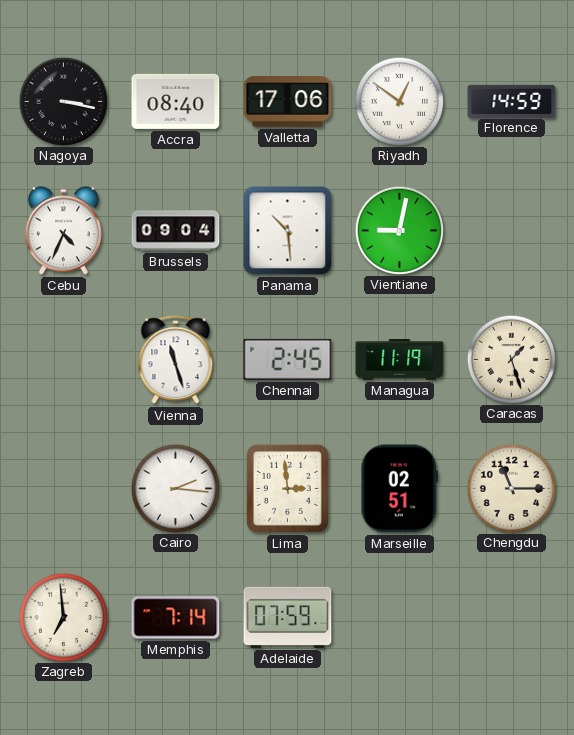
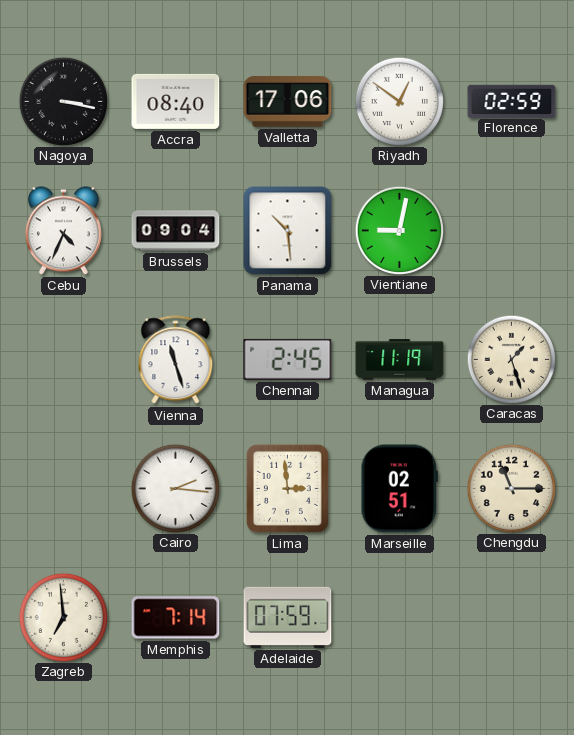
Florence: 14:59 -> 02:59 (512, 101)
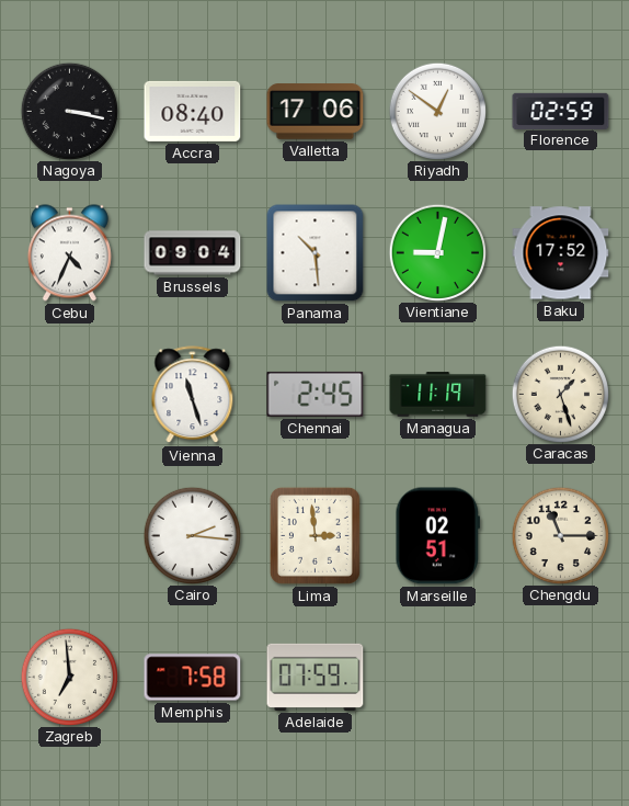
Baku: none -> 17:52 (561, 253)
Memphis: 7:14 -> 7:58 (193, 678)
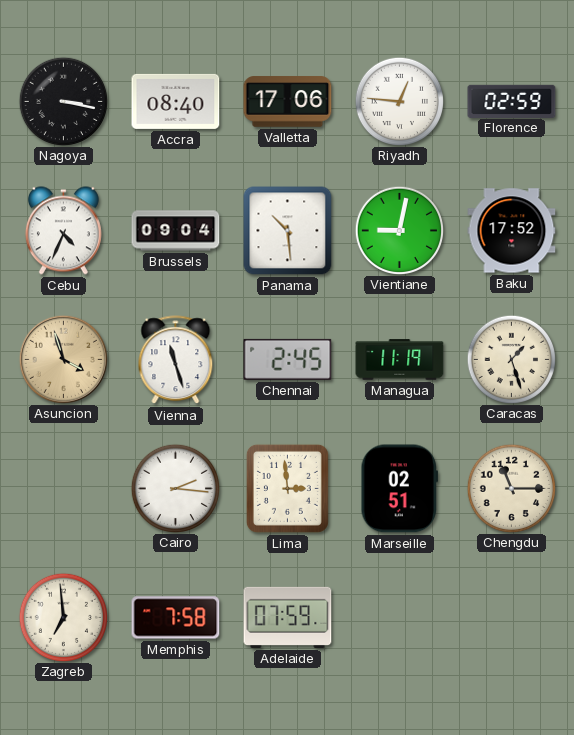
Riyadh: 12:51 -> 12:46 (399, 101)
Asuncion: none -> 3:57 (63, 359)
